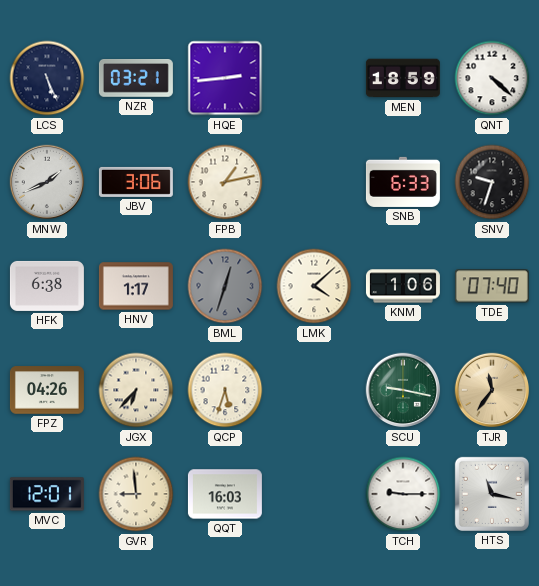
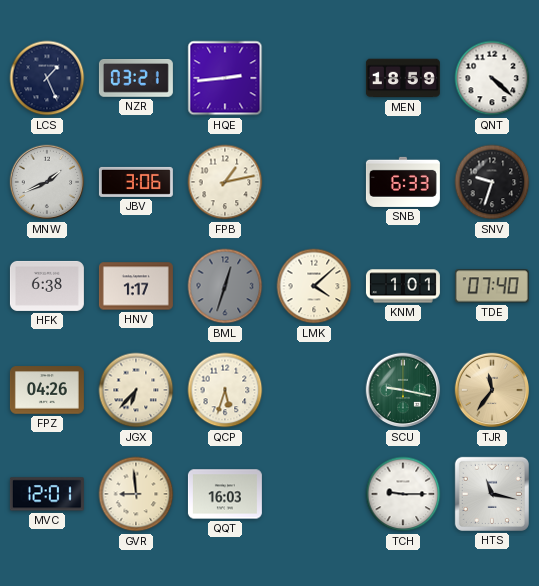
LCS: 5:26 -> 1:26 (47, 78)
KNM: 1:06 -> 1:01 (403, 286)
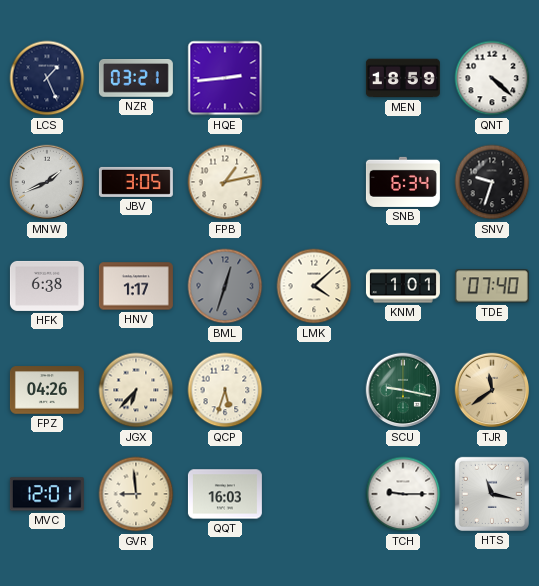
JBV: 3:06 -> 3:05 (136, 182)
SNB: 6:33 -> 6:34 (403, 182)
TJR: 11:36 -> 11:39 (492, 390)
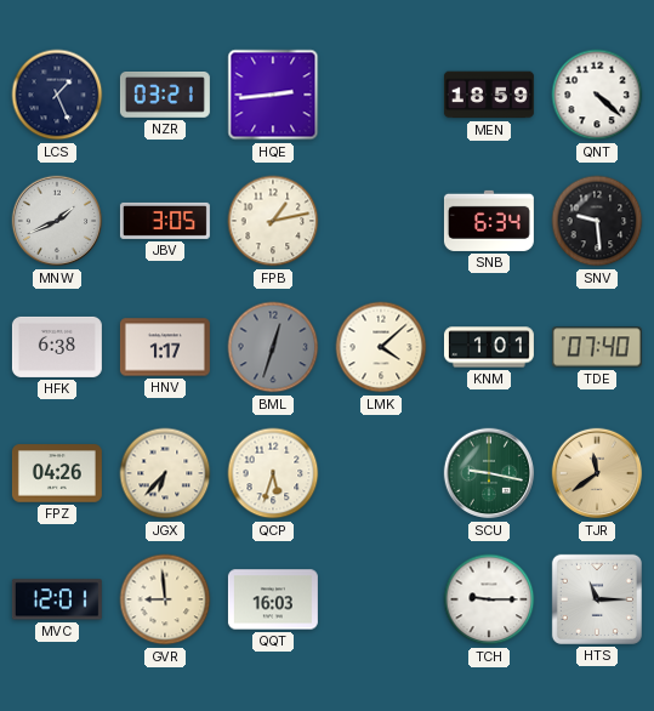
SNV: 9:33 -> 9:29 (597, 221)
HTS: 11:17 -> 11:15 (597, 599)
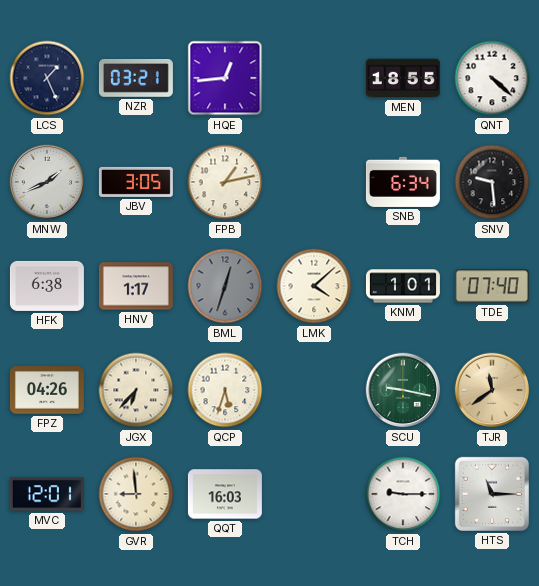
HQE: 2:44 -> 12:44 (225, 78)
MEN: 18:59 -> 18:55 (403, 78)
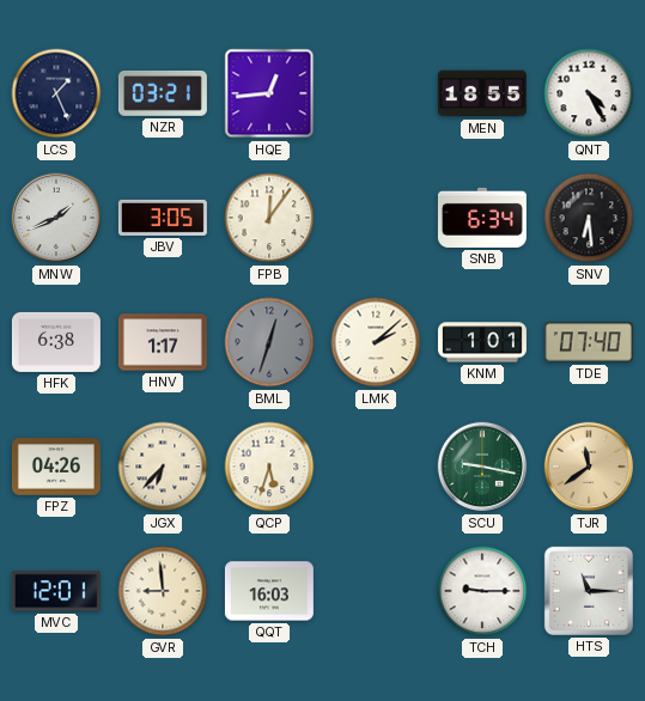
QNT: 4:22 -> 4:25 (589, 93)
FPB: 1:13 -> 12:06 (269, 218)
SNV: 9:29 -> 6:29 (589, 218)
LMK: 4:08 -> 2:08 (376, 342)
